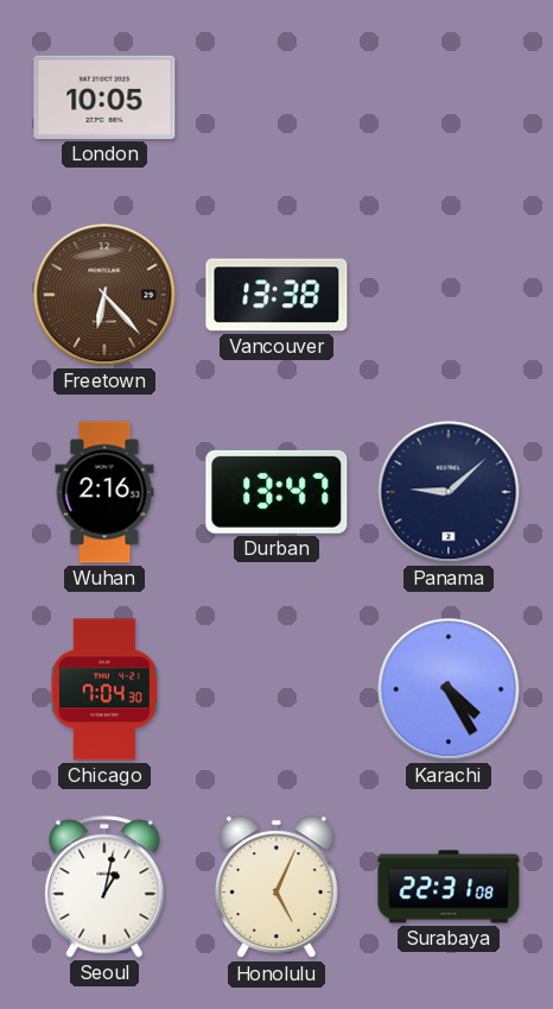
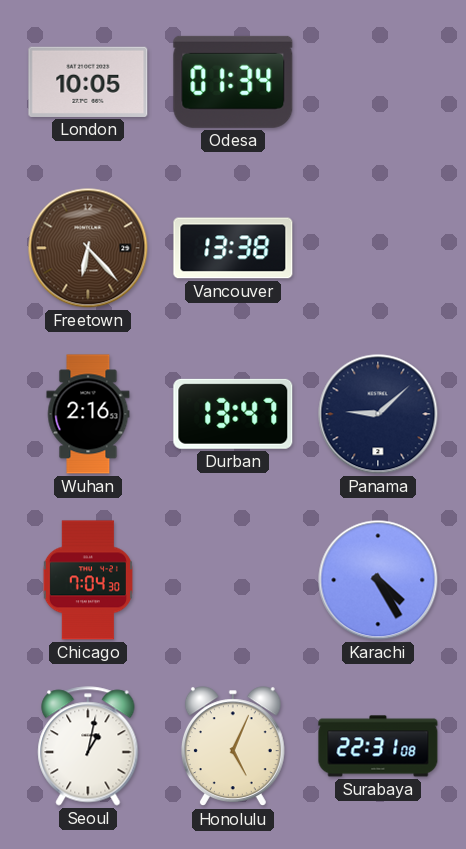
Odesa: none -> 01:34 (233, 82)
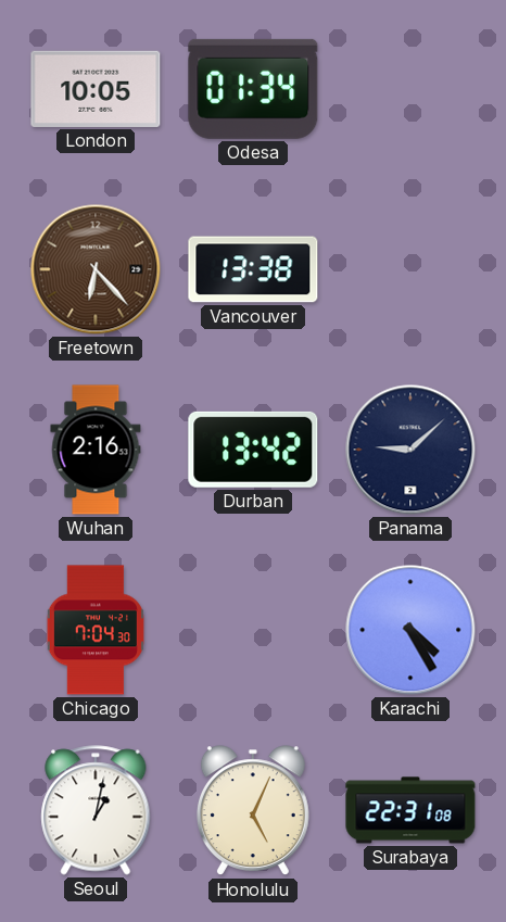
Durban: 13:47 -> 13:42 (253, 450)
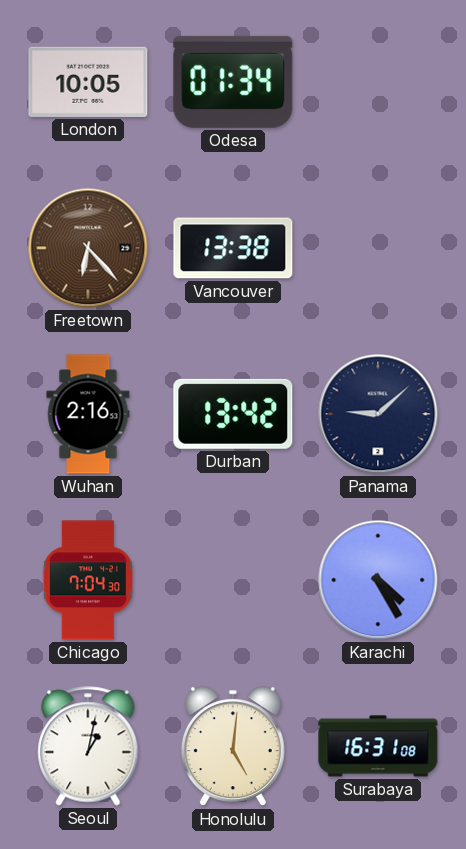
Honolulu: 5:04 -> 5:01 (233, 747)
Surabaya: 22:31 -> 16:31 (378, 746)
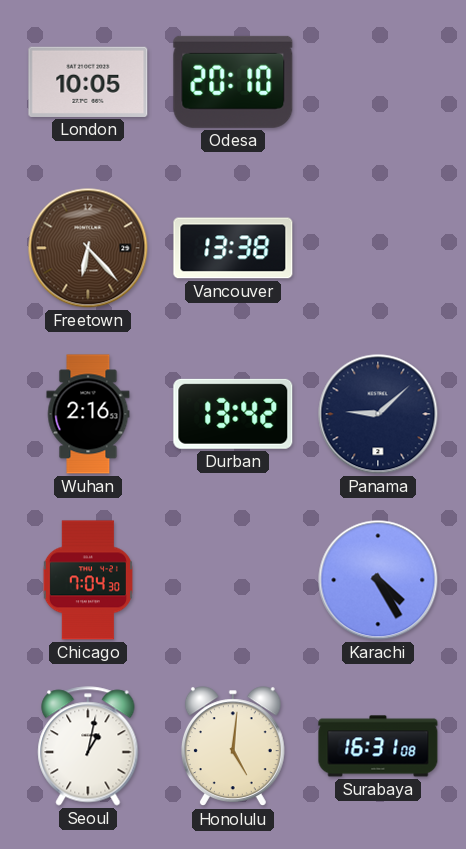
Odesa: 01:34 -> 20:10 (233, 82)
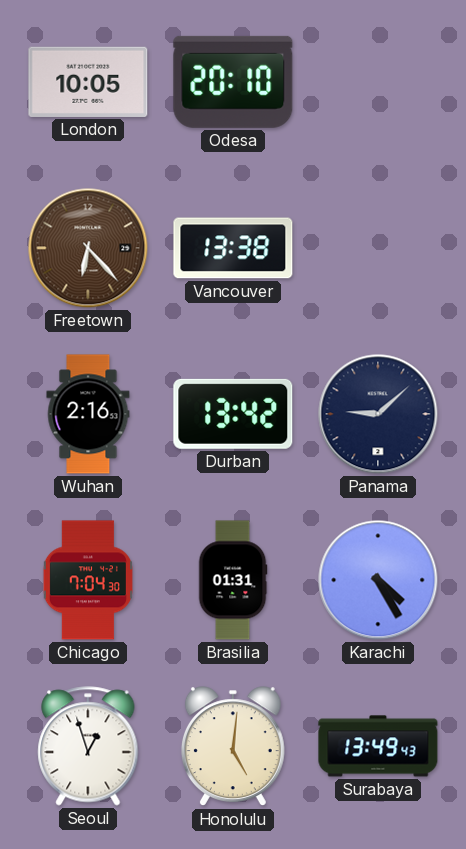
Brasilia: none -> 01:31 (233, 580)
Seoul: 1:02 -> 12:57 (88, 746)
Surabaya: 16:31 -> 13:49 (378, 746)
